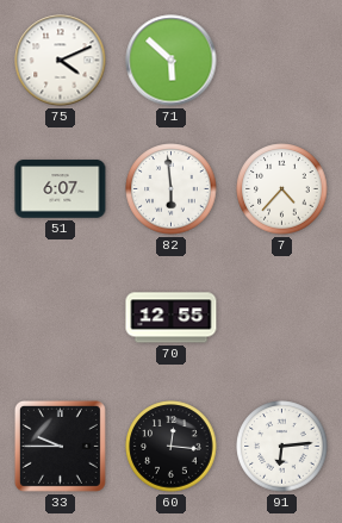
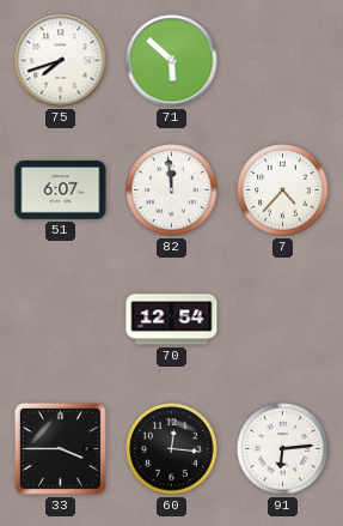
75: 4:11 -> 7:42 (61, 61)
82: 5:59 -> 11:59 (172, 191)
70: 12:55 -> 12:54 (172, 320)
33: 9:45 -> 3:45 (60, 448)
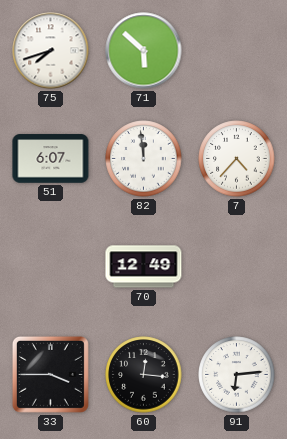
70: 12:54 -> 12:49 (144, 267)
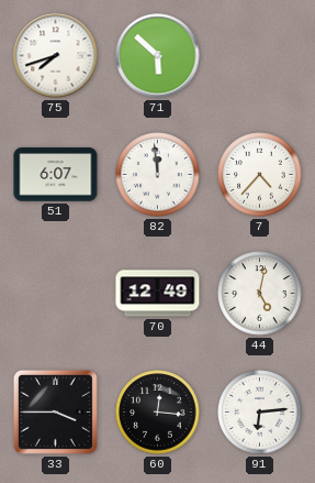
44: none -> 5:02 (260, 294)
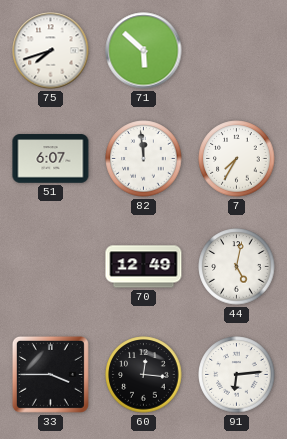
7: 4:37 -> 7:35 (237, 159)
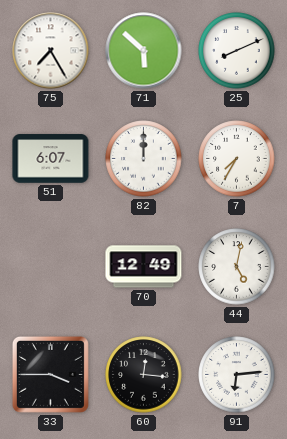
75: 7:42 -> 7:25 (51, 51)
25: none -> 8:11 (237, 51)
82: 11:59 -> 12:00 (144, 159)
